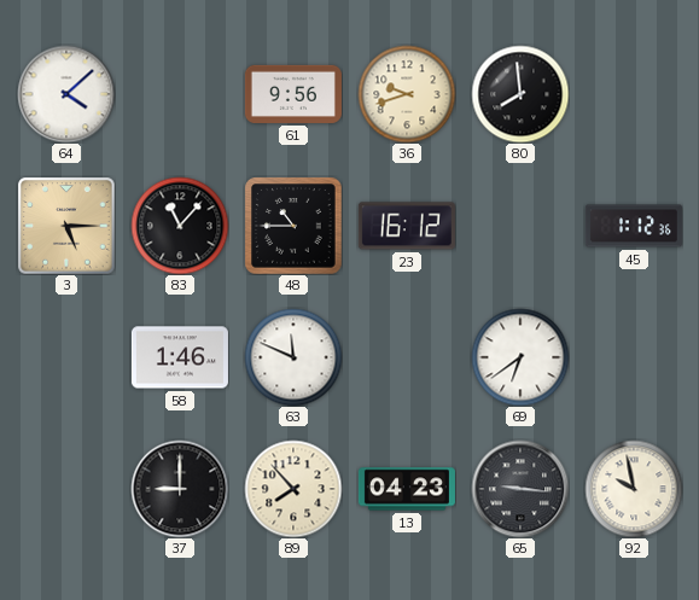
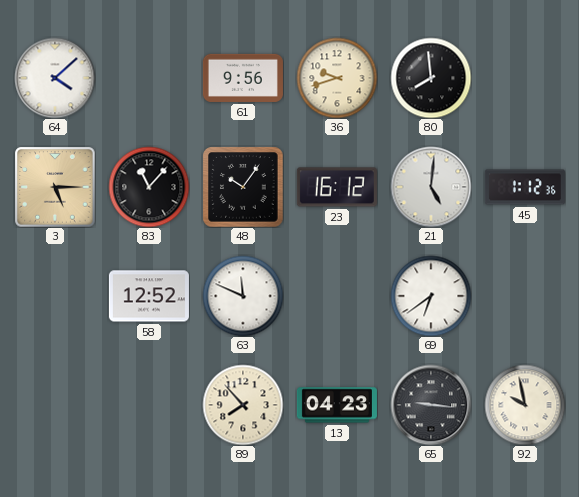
48: 10:45 -> 10:06 (243, 187)
21: none -> 5:01 (431, 187)
58: 1:46 -> 12:52 (149, 296)
37: 9:00 -> none (180, 489)
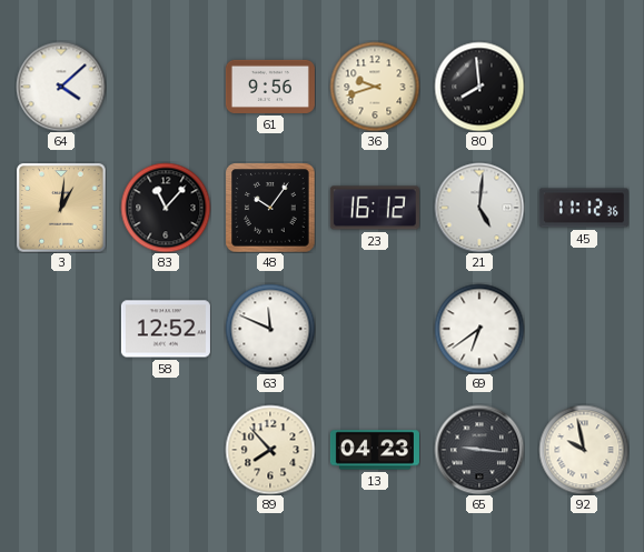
3: 5:15 -> 1:01 (61, 208)
45: 1:12 -> 11:12 (584, 208)
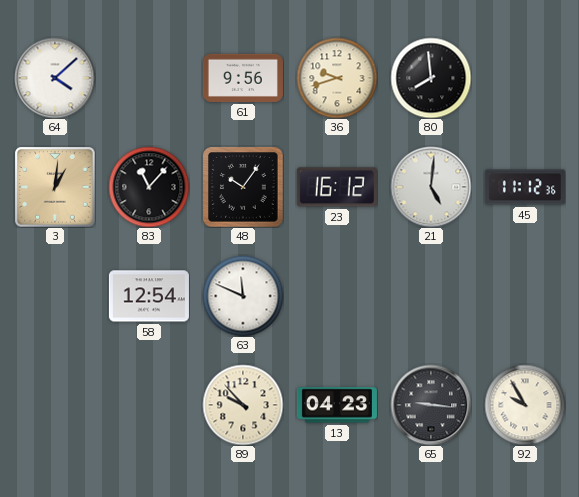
58: 12:52 -> 12:54 (149, 296)
69: 6:39 -> none (479, 329)
89: 7:53 -> 9:53 (243, 405)
92: 9:58 -> 9:55 (525, 405)
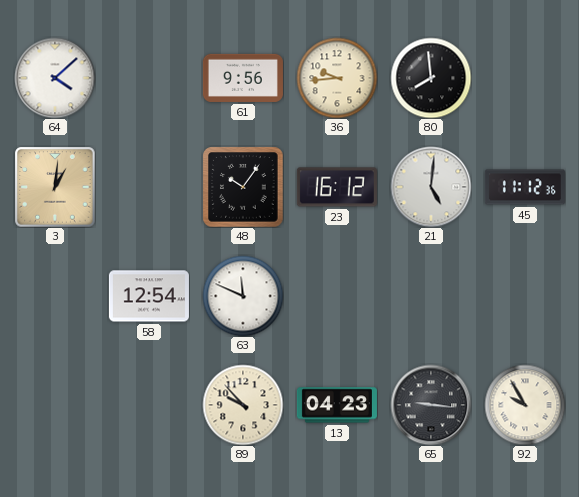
36: 9:42 -> 9:44 (337, 78)
83: 11:07 -> none (149, 187)
